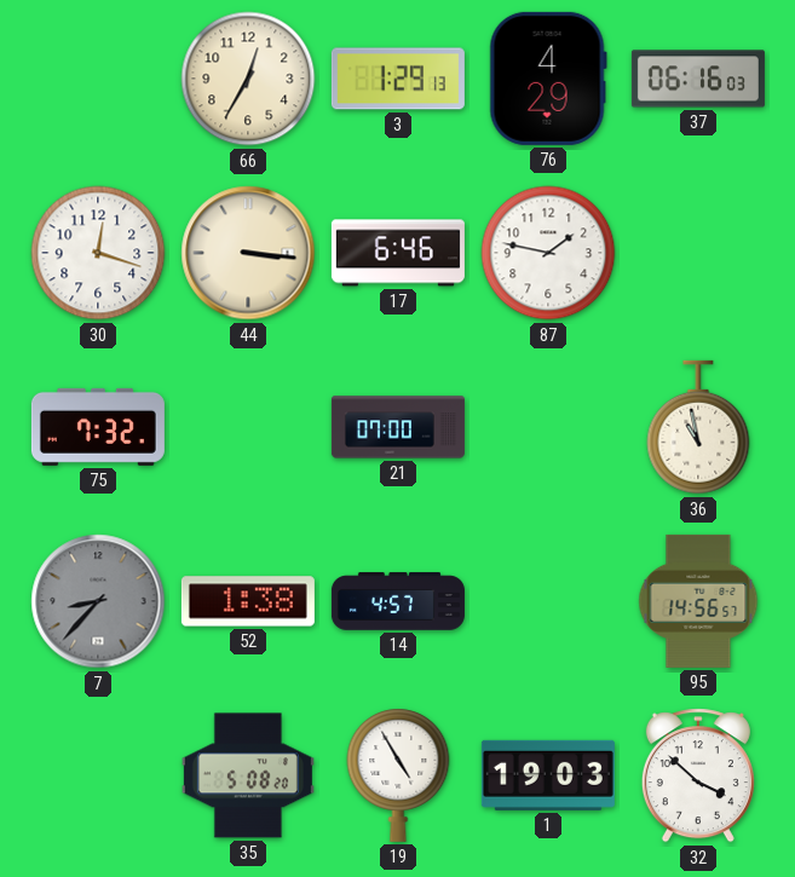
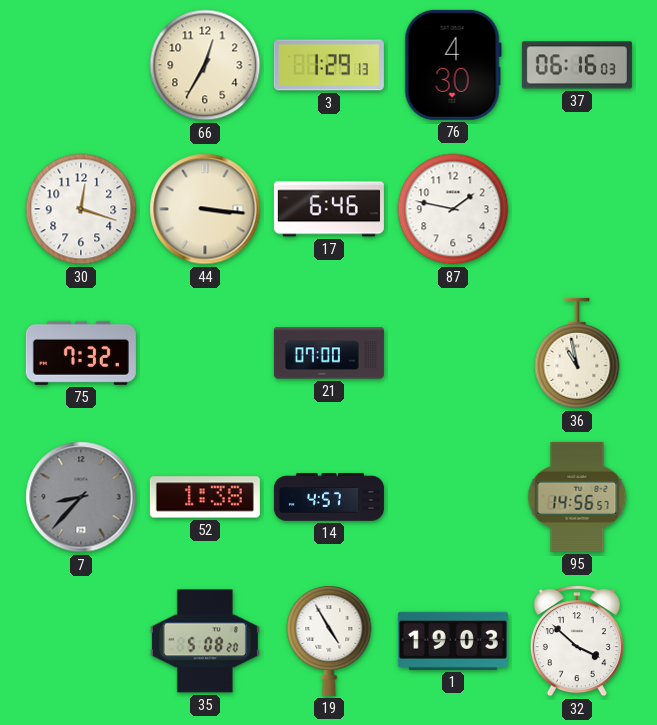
76: 4:29 -> 4:30 (453, 65)
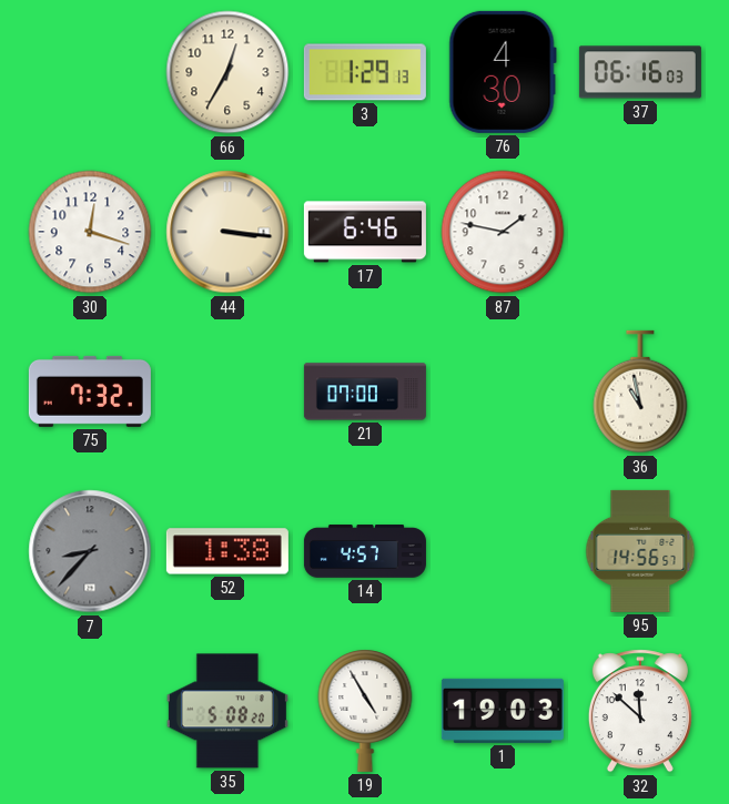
32: 3:52 -> 11:52 (640, 711)
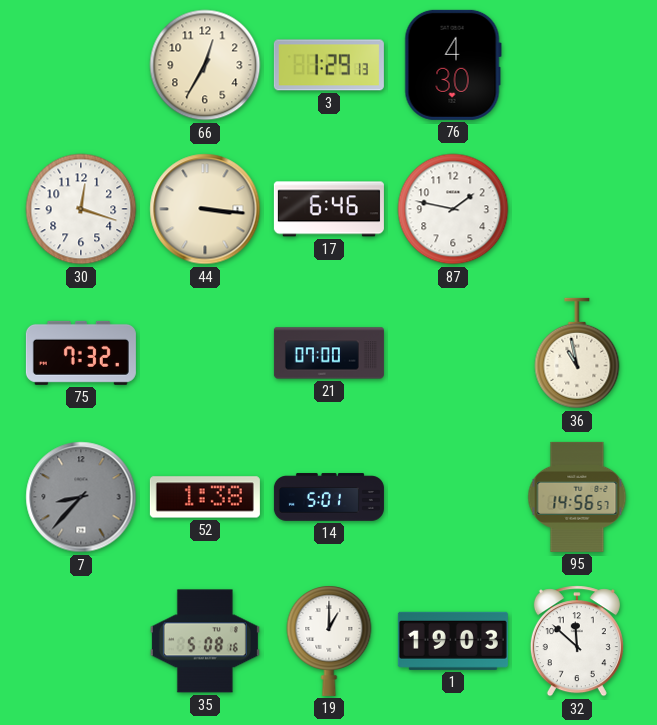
37: 06:16 -> none (640, 72)
14: 4:57 -> 5:01 (329, 497)
35: 5:08:20 -> 5:08:16 (205, 641)
19: 4:55 -> 1:00 (329, 641)
